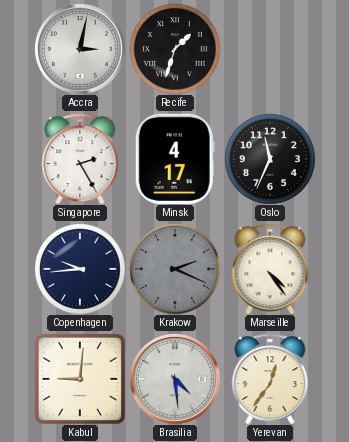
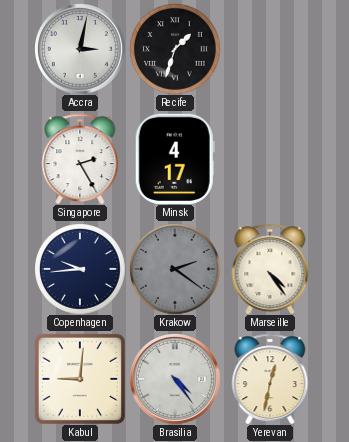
Oslo: 11:34 -> none (270, 159)
Krakow: 2:19 -> 2:21 (175, 269)
Brasilia: 4:29 -> 4:24 (175, 379)
Yerevan: 12:36 -> 12:32 (270, 379)
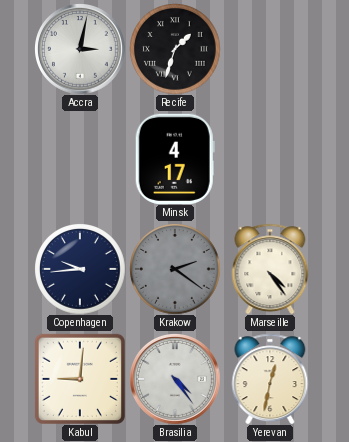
Singapore: 2:25 -> none (80, 159)
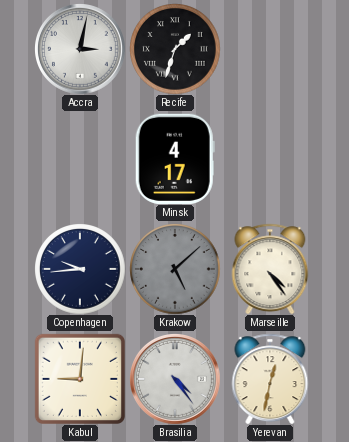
Krakow: 2:21 -> 5:08 (175, 269)
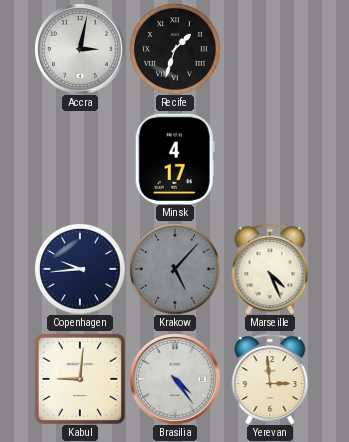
Krakow: 5:08 -> 5:07 (175, 269)
Marseille: 4:24 -> 4:26 (270, 269)
Yerevan: 12:32 -> 2:59 (270, 379)
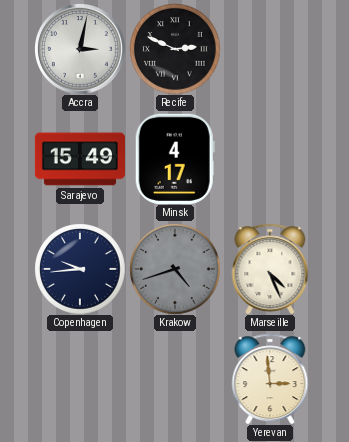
Recife: 1:33 -> 2:49 (175, 49)
Sarajevo: none -> 15:49 (79, 159)
Krakow: 5:07 -> 4:42 (175, 269)
Kabul: 9:01 -> none (80, 379)
Brasilia: 4:24 -> none (175, 379)
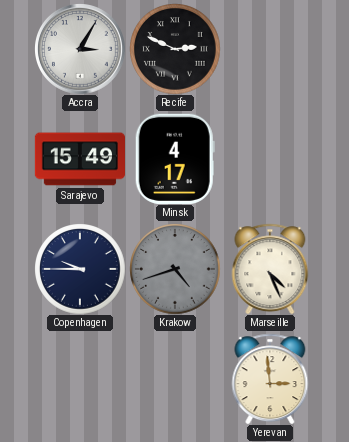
Accra: 3:02 -> 3:05 (80, 49)
Copenhagen: 9:44 -> 9:45 (80, 269)
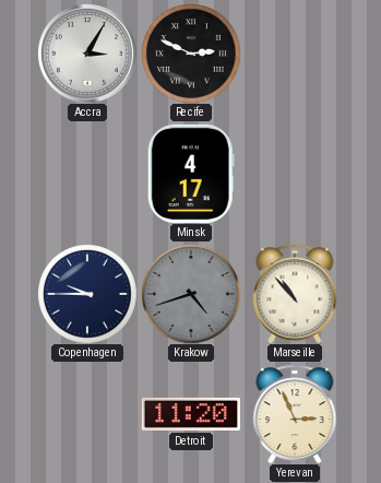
Sarajevo: 15:49 -> none (79, 159)
Marseille: 4:26 -> 10:53 (295, 294)
Detroit: none -> 11:20 (191, 414)
Yerevan: 2:59 -> 2:56 (295, 414)
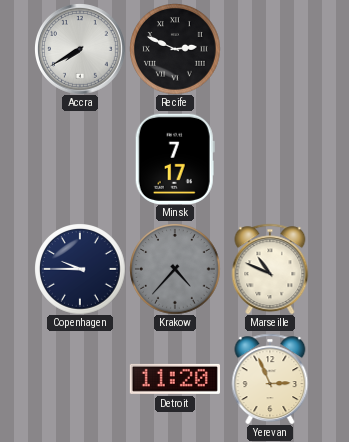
Accra: 3:05 -> 7:40 (80, 49)
Minsk: 4:17 -> 7:17 (175, 159)
Krakow: 4:42 -> 4:37 (175, 269)
Marseille: 10:53 -> 10:49 (270, 269)
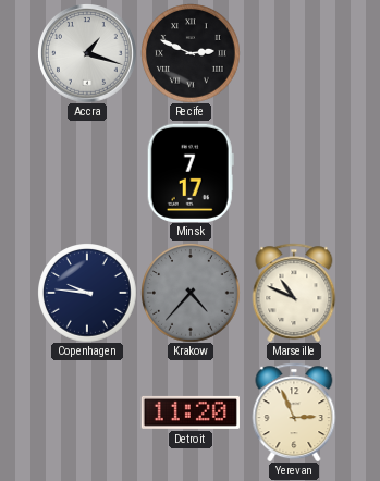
Accra: 7:40 -> 1:18 (87, 53)
Copenhagen: 9:45 -> 9:46 (87, 293)
